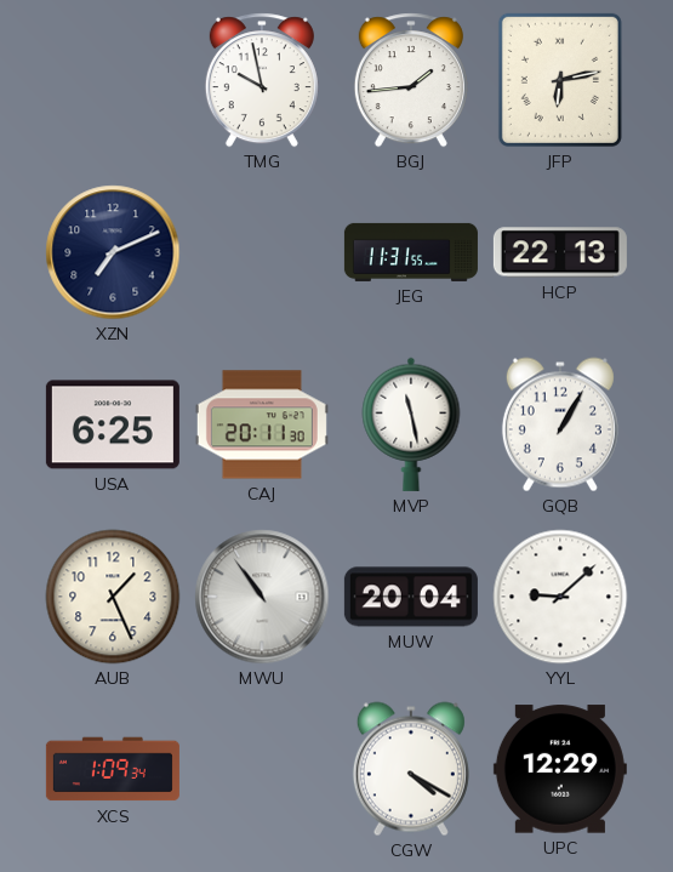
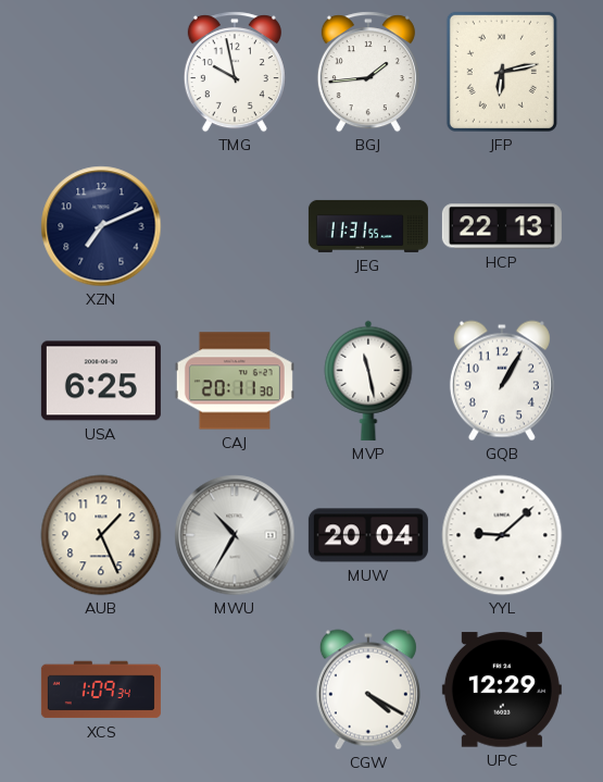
MWU: 10:54 -> 10:35 (235, 535)
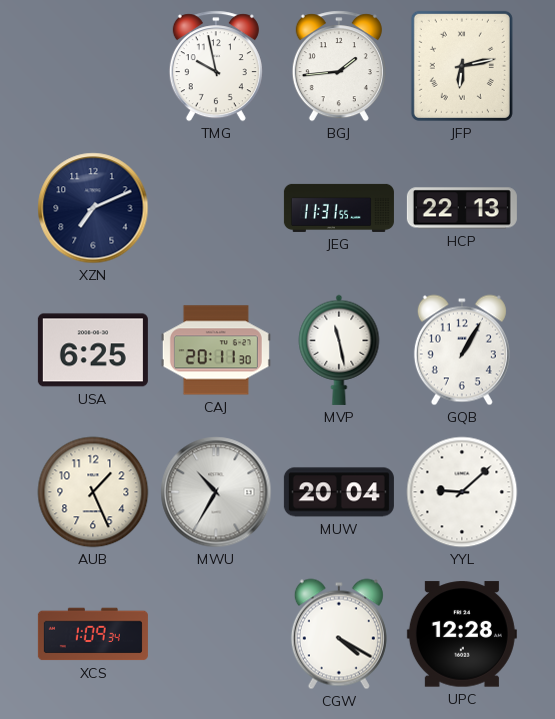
UPC: 12:29 -> 12:28 (462, 634)
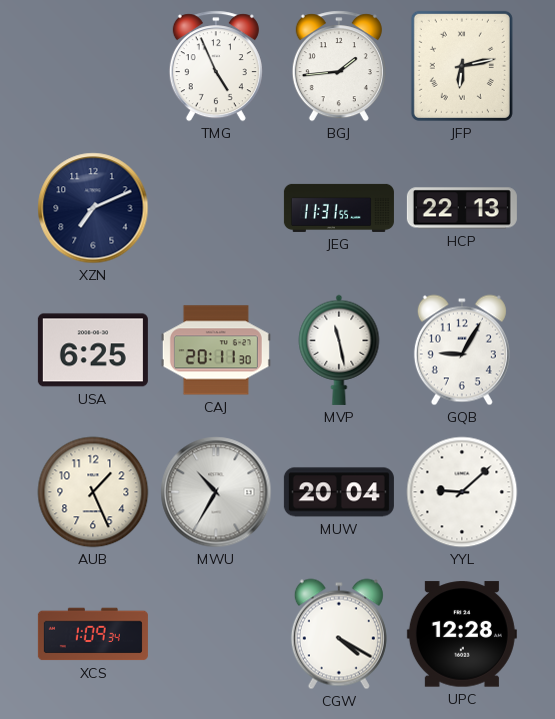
TMG: 9:58 -> 4:56 (216, 66)
GQB: 1:05 -> 9:05 (462, 350)
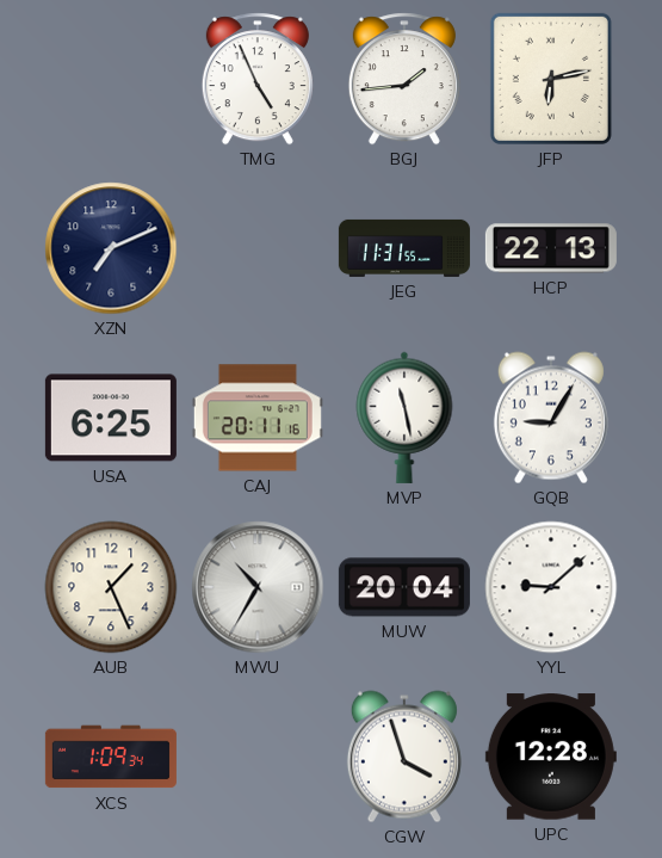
CAJ: 20:11:30 -> 20:11:16 (258, 418)
CGW: 4:20 -> 3:57 (404, 757)
